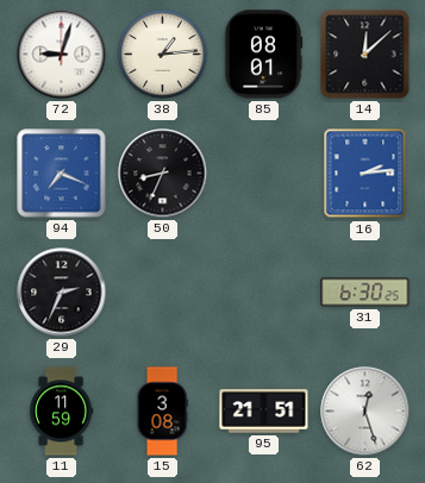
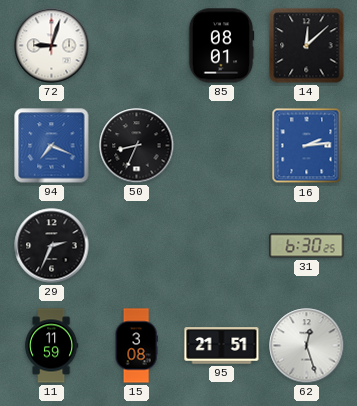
38: 1:14 -> none (163, 55)
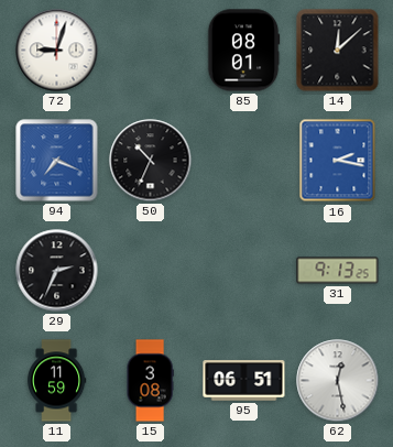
50: 8:34 -> 10:34 (151, 161)
16: 2:14 -> 2:17 (338, 161)
31: 6:30 -> 9:13 (338, 271)
95: 21:51 -> 06:51 (244, 381)
62: 12:27 -> 12:28 (338, 381)
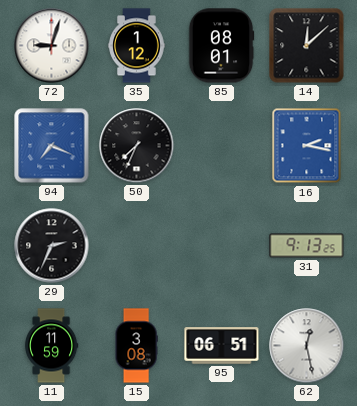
35: none -> 1:12 (137, 46)
50: 10:34 -> 7:34 (137, 146)
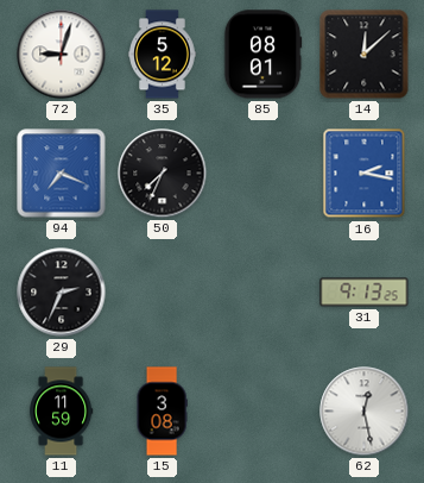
35: 1:12 -> 5:12 (163, 55)
95: 06:51 -> none (222, 346)
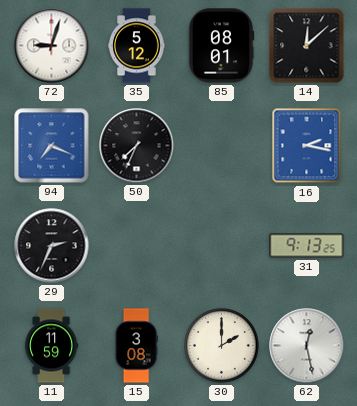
30: none -> 2:00 (222, 346)
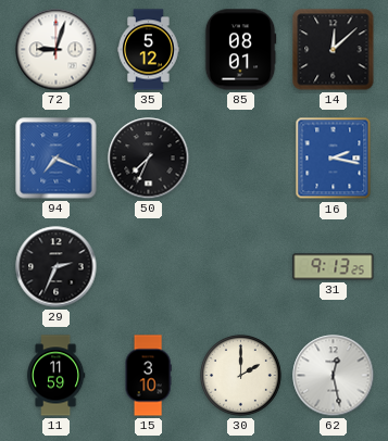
15: 3:08 -> 3:10 (148, 376)
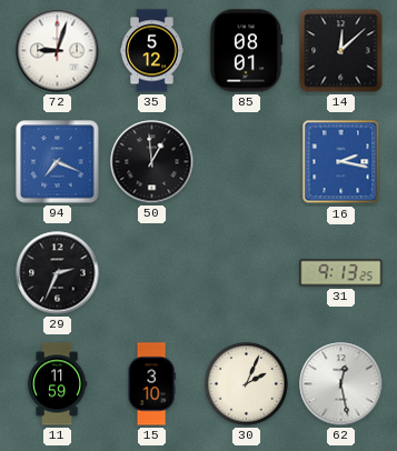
50: 7:34 -> 12:59 (152, 162)
30: 2:00 -> 2:04 (247, 384)
